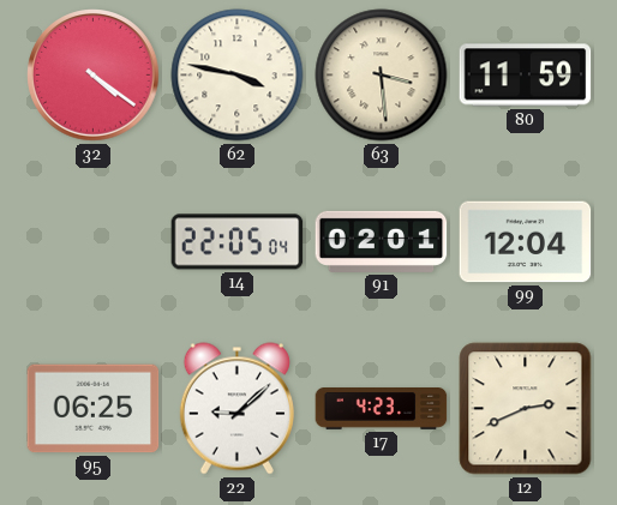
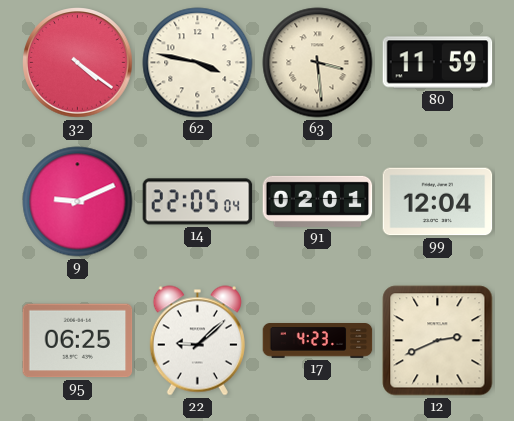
9: none -> 9:11 (78, 202)
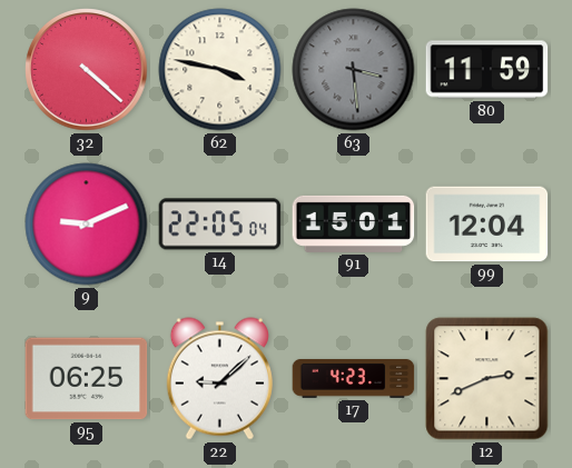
32: 4:21 -> 4:22 (87, 70)
63 dial: cream -> grey (354, 70)
91: 02:01 -> 15:01 (354, 223)
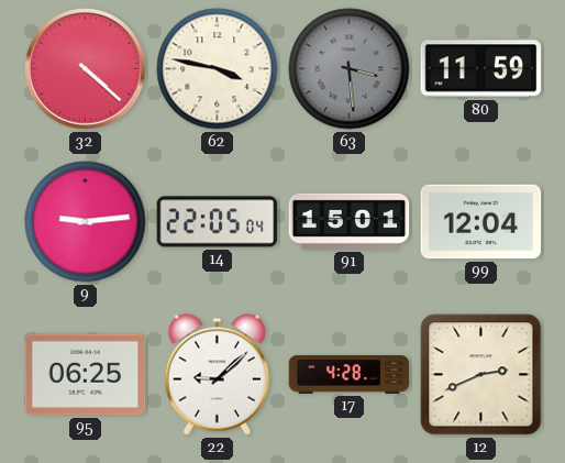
9: 9:11 -> 9:14 (86, 222)
17: 4:23 -> 4:28 (350, 375)
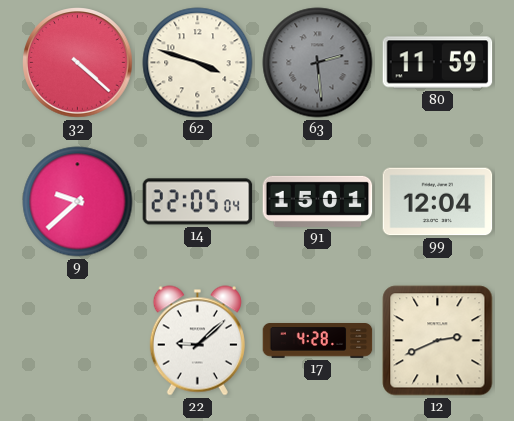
62: 3:47 -> 3:48 (198, 63)
63: 3:29 -> 2:29 (318, 63)
9: 9:14 -> 9:38 (78, 202)
95: 06:25 -> none (86, 375)
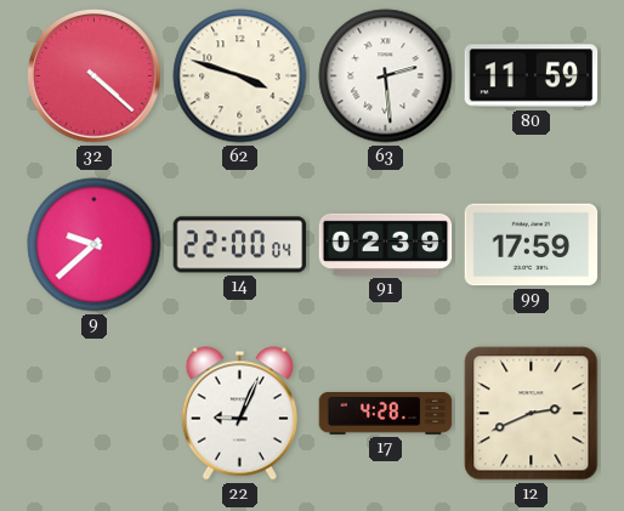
63 dial: grey -> white (386, 76)
14: 22:05 -> 22:00 (240, 245)
91: 15:01 -> 02:39 (386, 244)
99: 12:04 -> 17:59 (532, 245)
22: 9:08 -> 9:04 (239, 414)
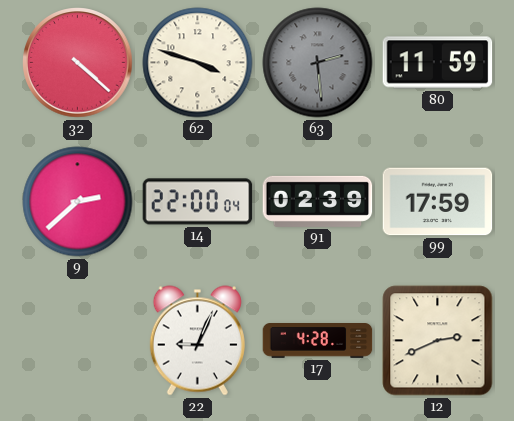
63 dial: white -> grey (318, 63)
9: 9:38 -> 2:38 (78, 202)
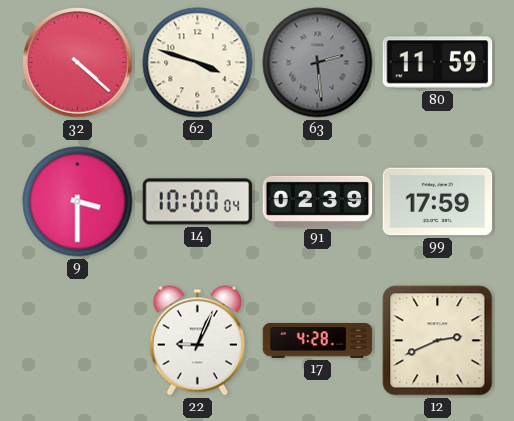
9: 2:38 -> 3:30 (78, 202)
14: 22:00 -> 10:00 (198, 202)
